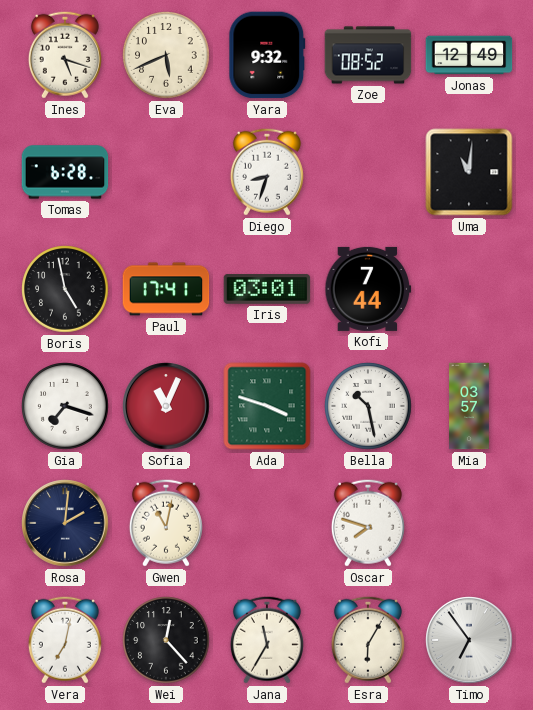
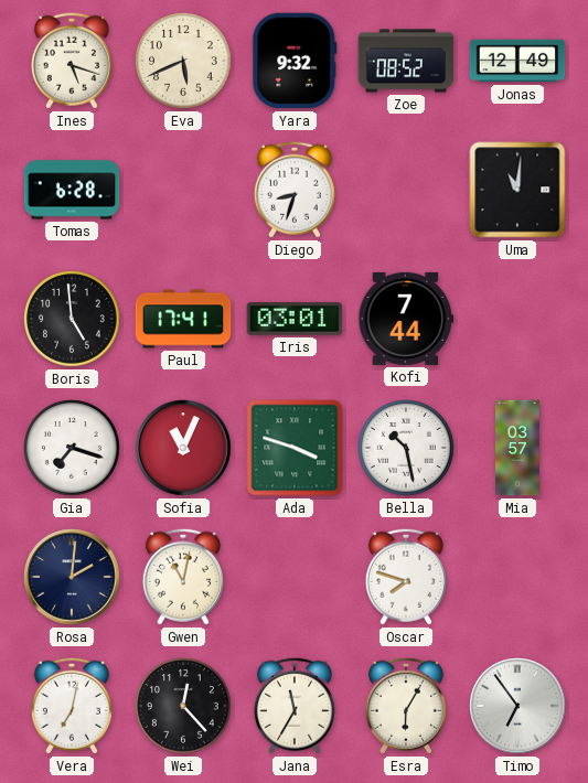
Boris: 4:58 -> 4:59 (72, 319)
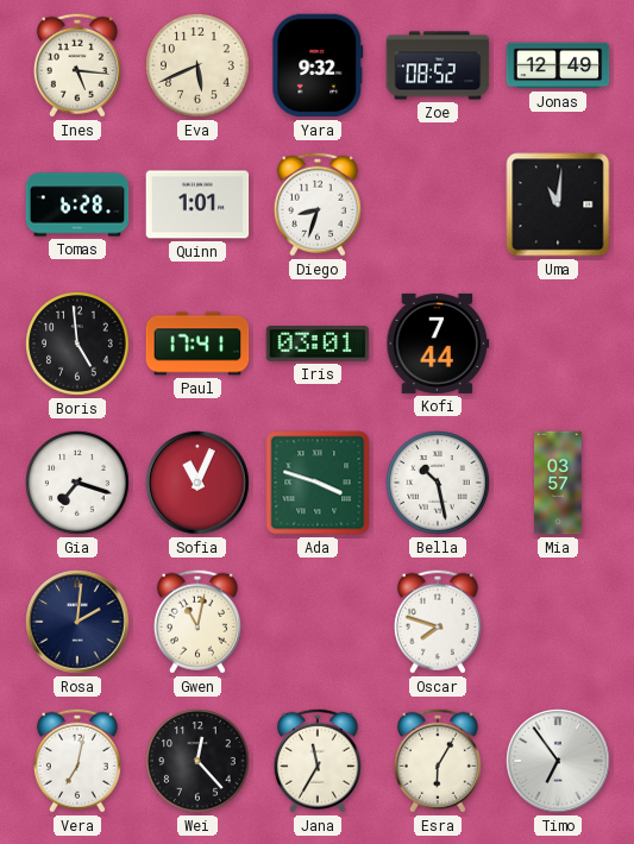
Ines: 5:18 -> 5:16 (77, 65)
Quinn: none -> 1:01 (197, 204)
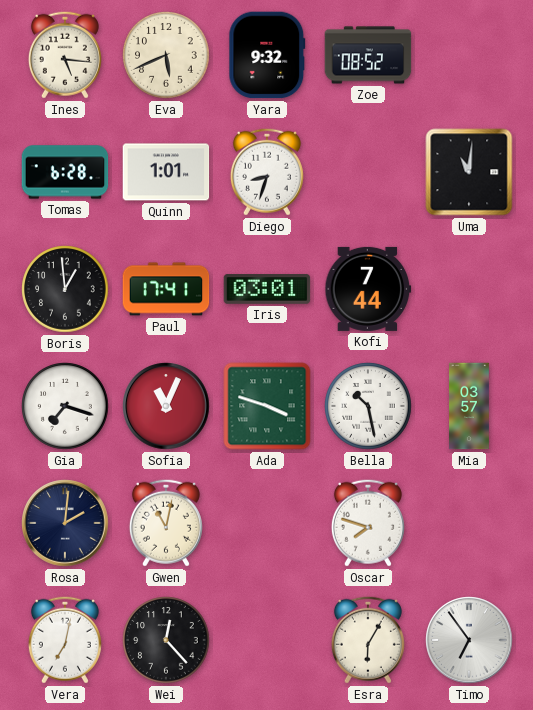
Jonas: 12:49 -> none (558, 65)
Boris: 4:59 -> 12:59 (65, 289)
Jana: 11:35 -> none (318, 761)
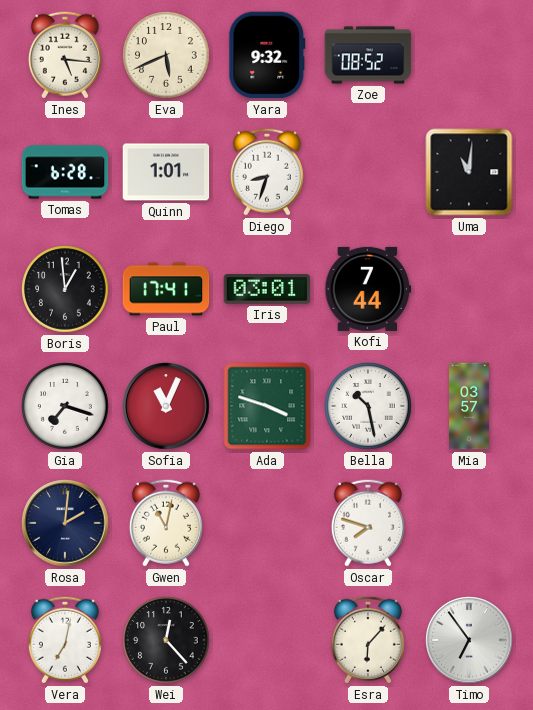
Esra: 6:05 -> 6:07 (368, 640)
